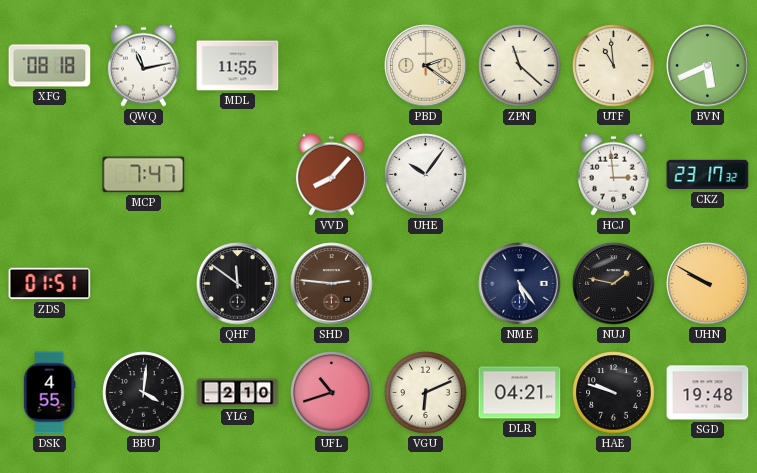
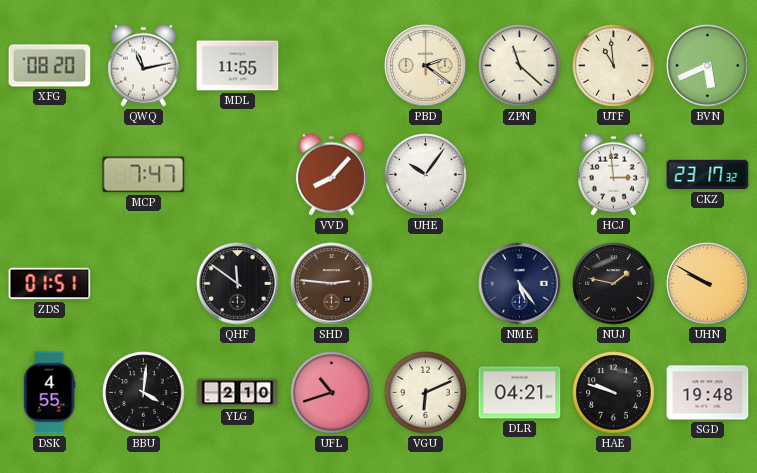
XFG: 08:18 -> 08:20 (50, 66)
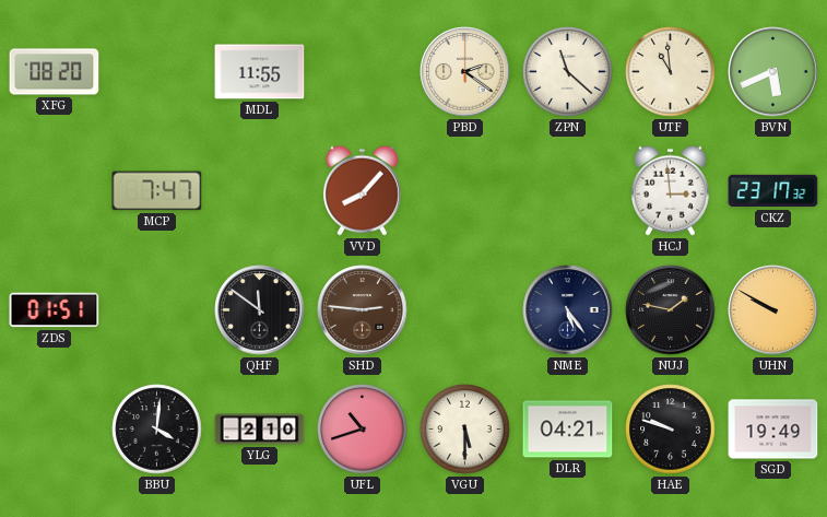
QWQ: 11:13 -> none (143, 65)
UHE: 10:06 -> none (426, 175)
DSK: 4:55 -> none (49, 393)
VGU: 6:11 -> 5:30 (465, 430)
SGD: 19:48 -> 19:49 (773, 430)
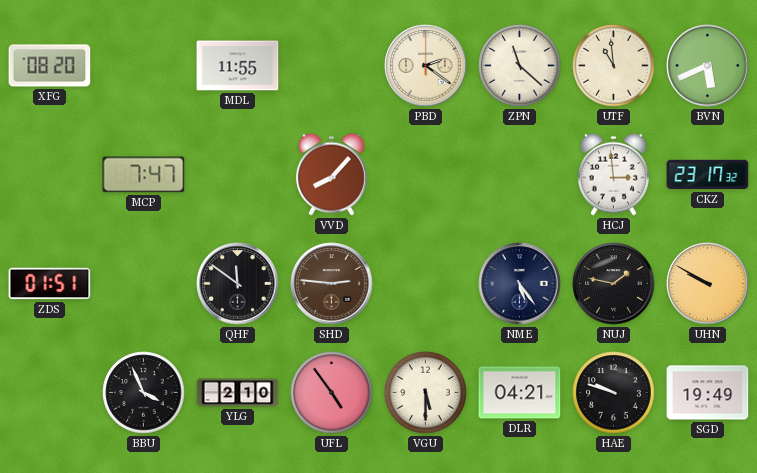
BBU: 4:01 -> 3:56 (144, 393)
UFL: 10:42 -> 4:54 (332, 393)
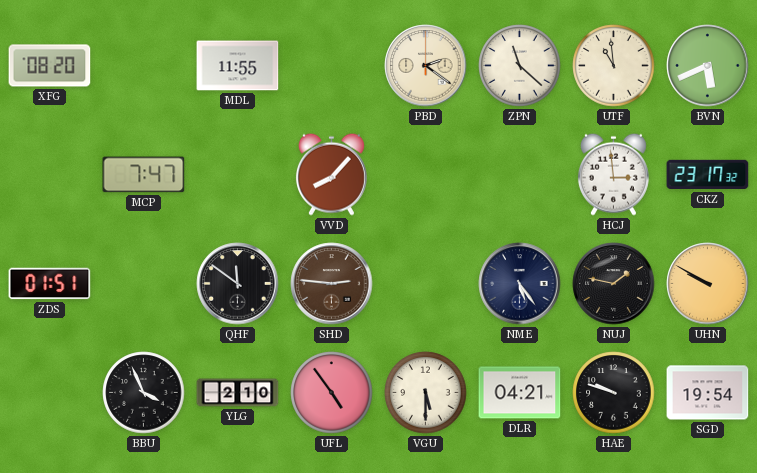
SGD: 19:49 -> 19:54 (708, 393)
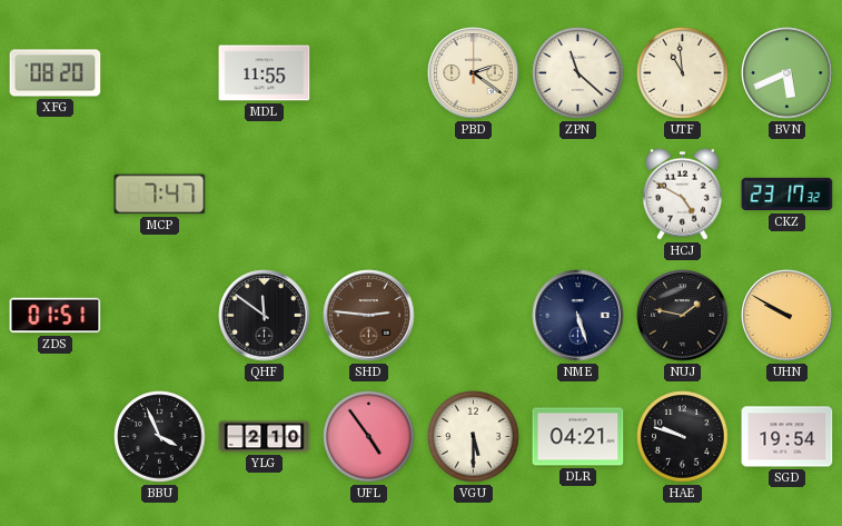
VVD: 8:07 -> none (331, 174)
HCJ: 2:59 -> 4:50 (682, 193)
NME: 5:24 -> 5:27 (578, 316)
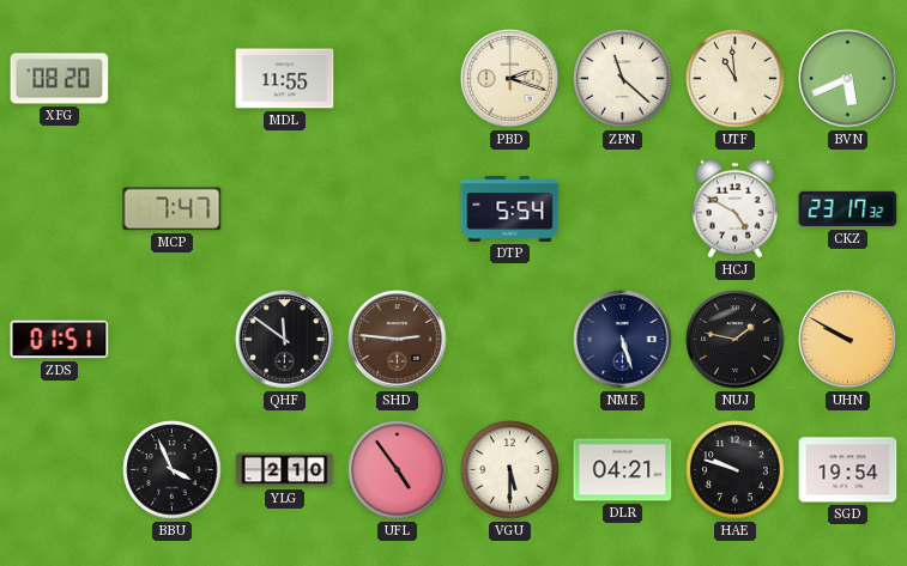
PBD: 2:21 -> 2:18 (510, 79)
DTP: none -> 5:54 (510, 209)
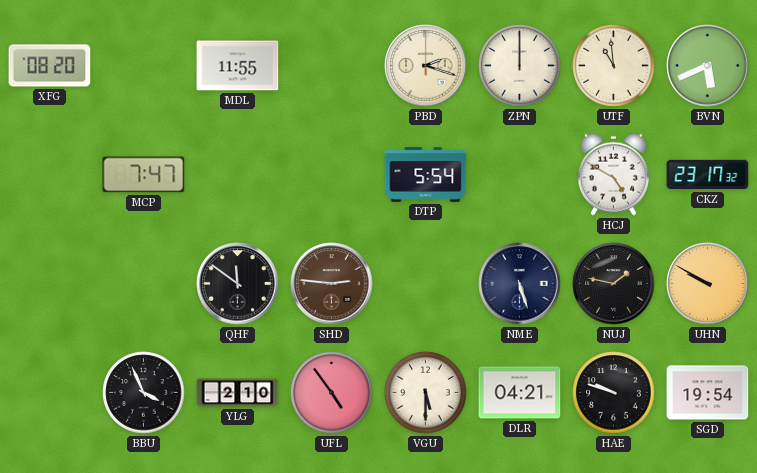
ZPN: 11:22 -> 12:00 (520, 66)
ZDS: 01:51 -> none (60, 340)
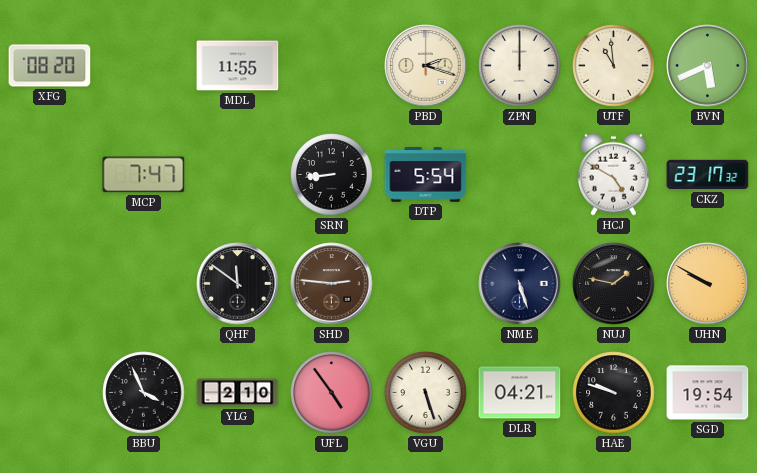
SRN: none -> 8:44 (332, 175)
VGU: 5:30 -> 5:27 (426, 393)
